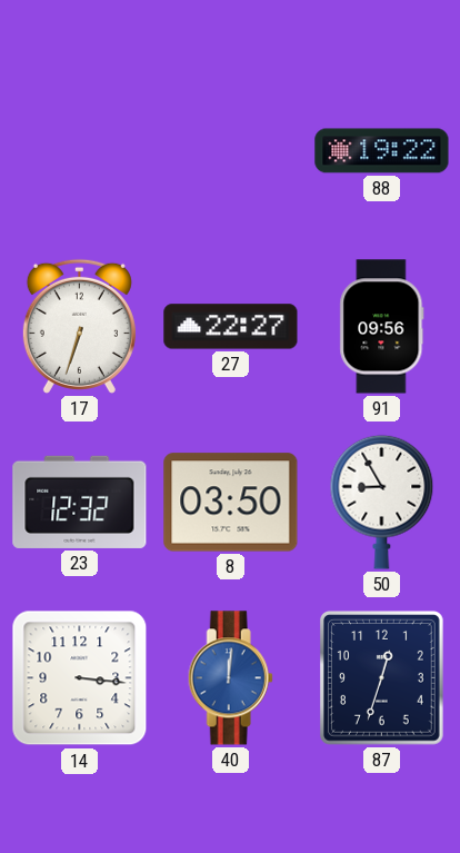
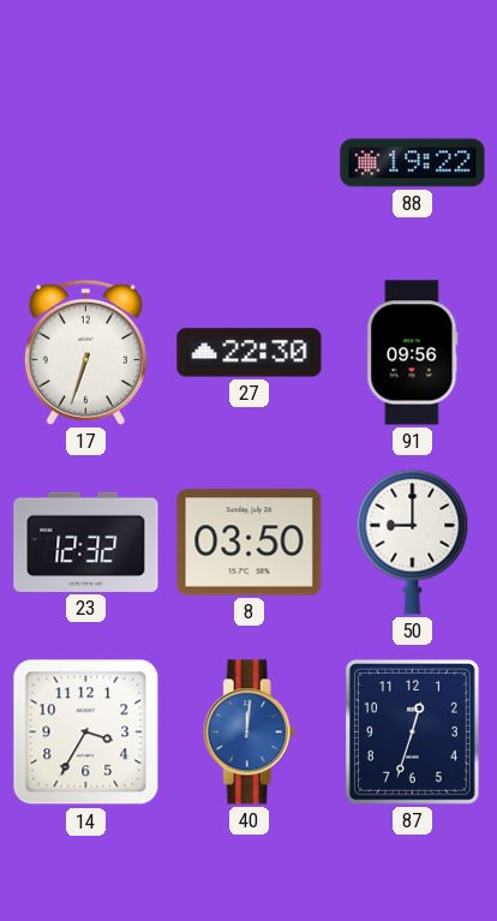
27: 22:27 -> 22:30 (250, 353)
50: 8:55 -> 9:00 (413, 542)
14: 3:16 -> 3:35 (86, 732)
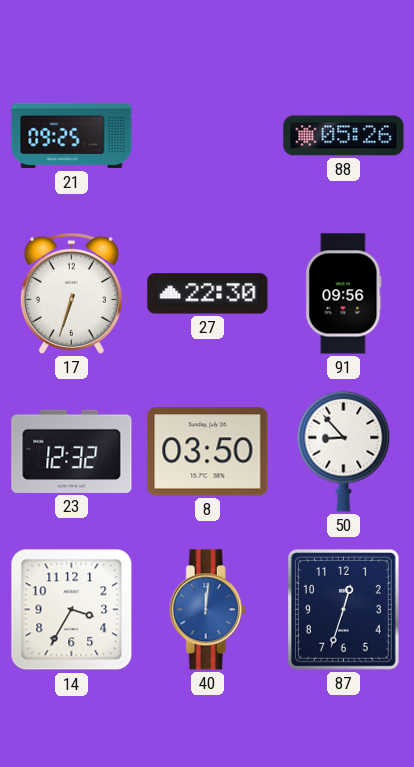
21: none -> 09:25 (72, 136)
88: 19:22 -> 05:26 (344, 136)
50: 9:00 -> 8:53 (344, 451)
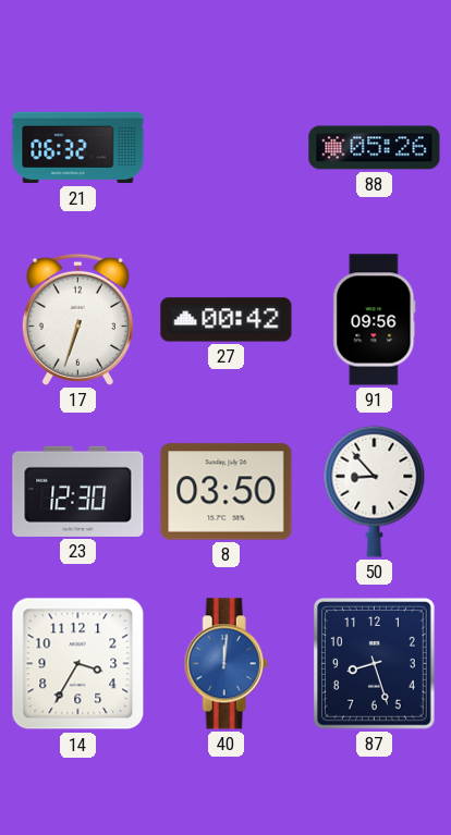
21: 09:25 -> 06:32 (78, 148)
27: 22:30 -> 00:42 (227, 320)
23: 12:32 -> 12:30 (78, 491)
87: 12:33 -> 8:27 (375, 664)
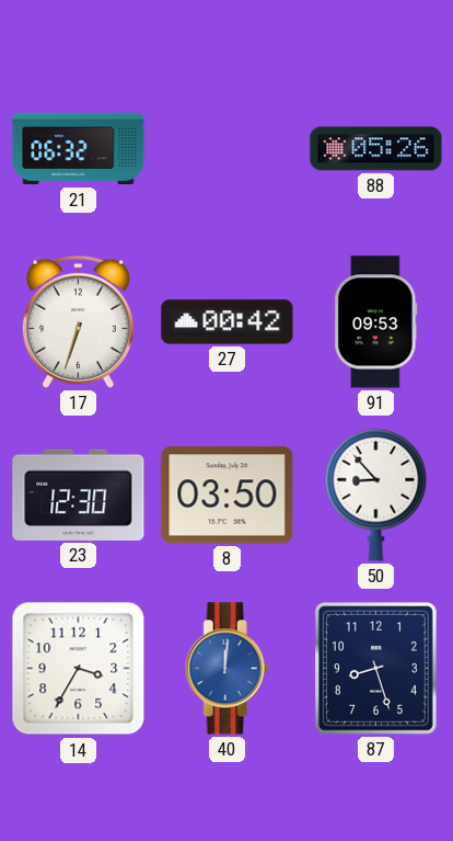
91: 09:56 -> 09:53 (376, 322)
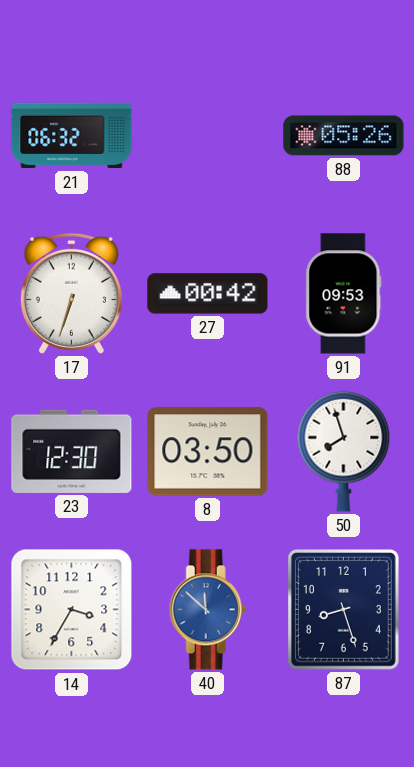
50: 8:53 -> 7:57 (344, 451)
40: 12:01 -> 11:52 (207, 610)
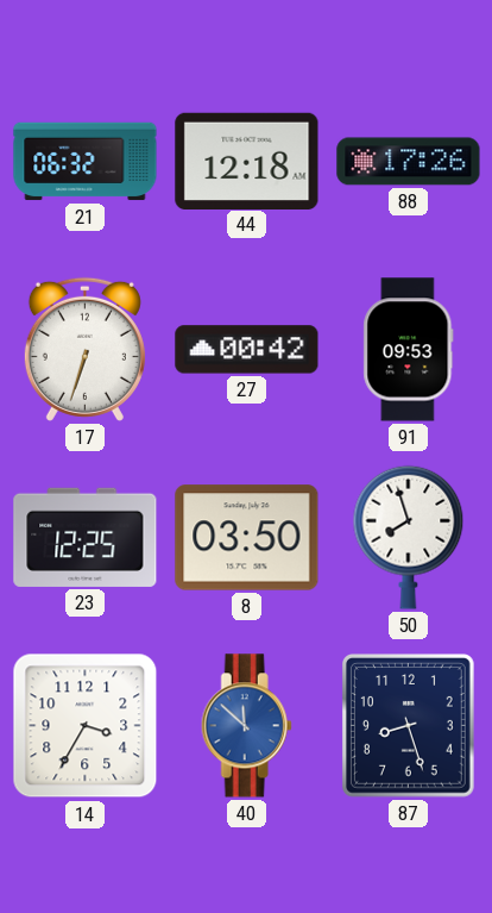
44: none -> 12:18 (247, 161)
88: 05:26 -> 17:26 (409, 162)
23: 12:30 -> 12:25 (86, 537)
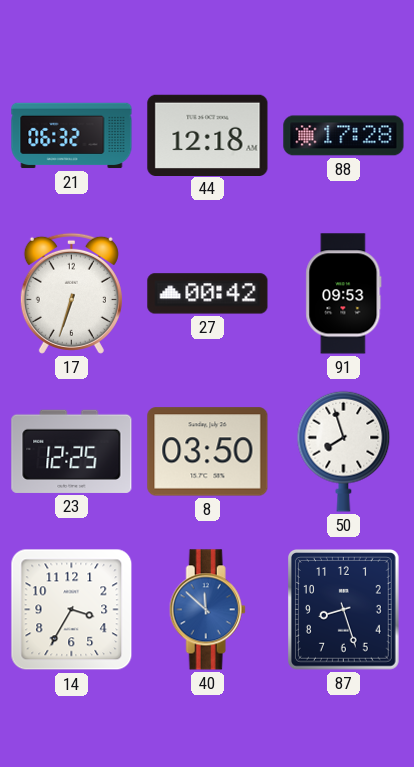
88: 17:26 -> 17:28 (344, 136)
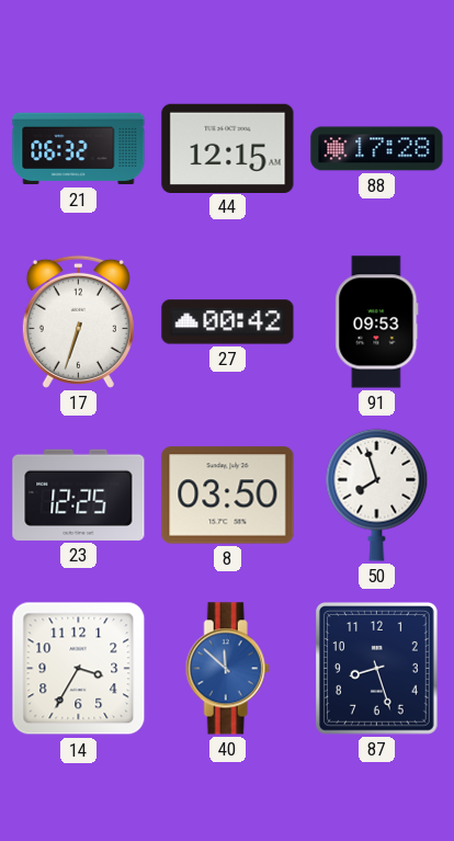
44: 12:18 -> 12:15 (228, 148)
